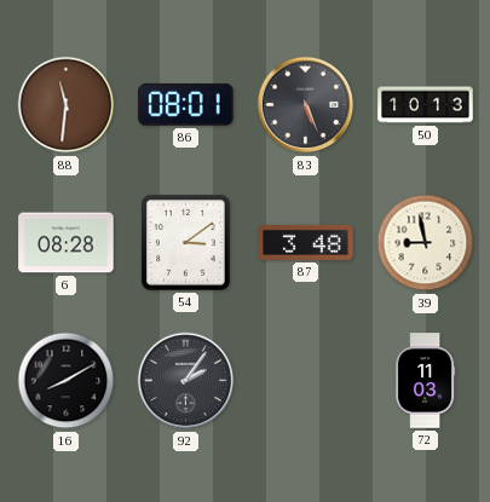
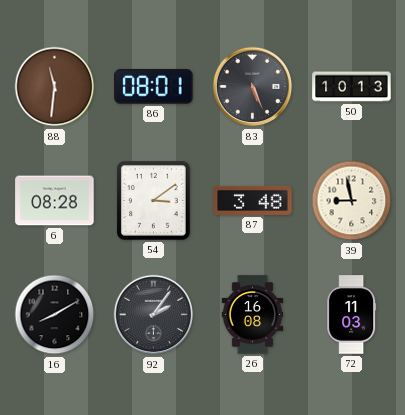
26: none -> 16:08 (253, 315)
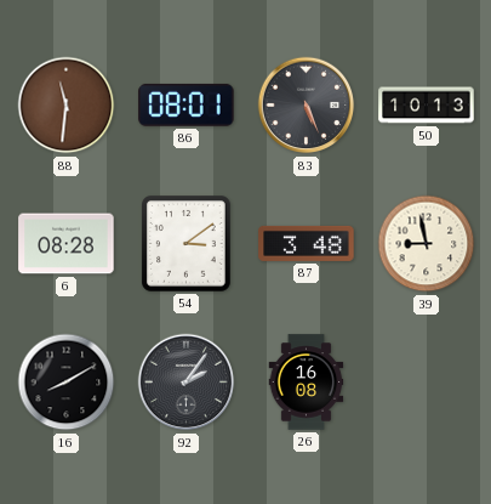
72: 11:03 -> none (352, 315)
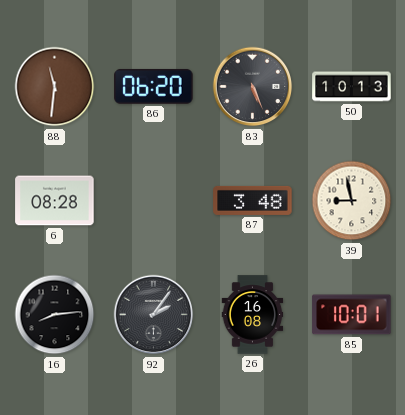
86: 08:01 -> 06:20 (154, 86)
54: 3:09 -> none (187, 244)
16: 8:10 -> 8:14 (55, 315)
85: none -> 10:01 (352, 315)
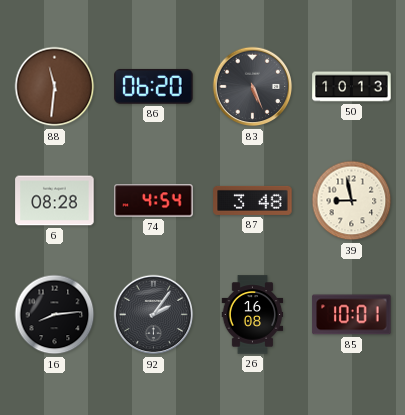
74: none -> 4:54 (154, 201)
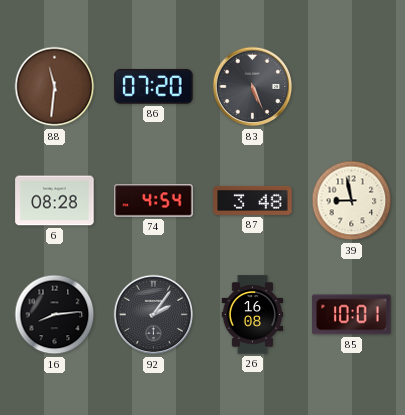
86: 06:20 -> 07:20 (154, 86)
50: 10:13 -> none (352, 87)
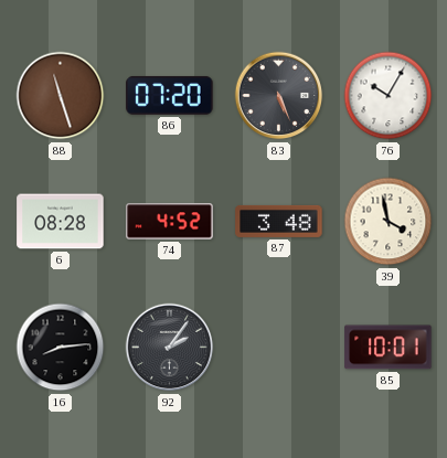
88: 11:31 -> 11:27 (61, 96)
76: none -> 10:05 (389, 96)
74: 4:54 -> 4:52 (170, 222)
39: 8:58 -> 3:58 (389, 222)
26: 16:08 -> none (253, 315)
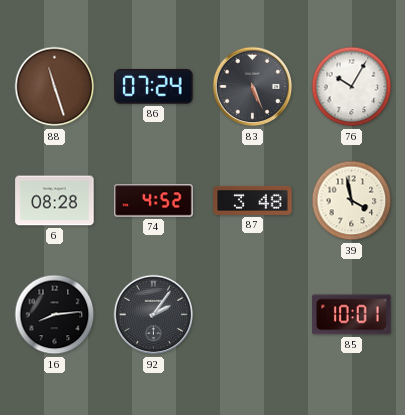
86: 07:20 -> 07:24 (154, 86)
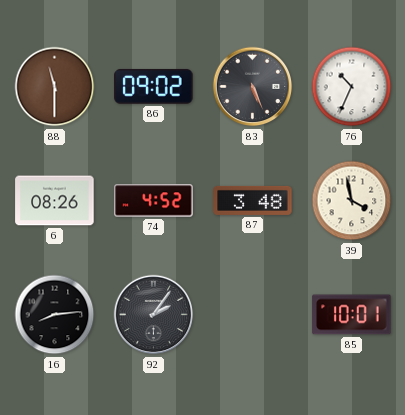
88: 11:27 -> 11:30 (55, 87)
86: 07:24 -> 09:02 (154, 86)
76: 10:05 -> 10:34 (352, 87)
6: 08:28 -> 08:26 (55, 201)
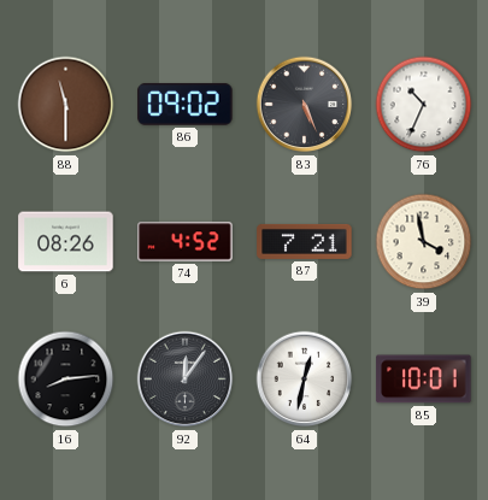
87: 3:48 -> 7:21 (305, 241)
92: 2:06 -> 12:06 (186, 380)
64: none -> 12:32 (305, 380)
